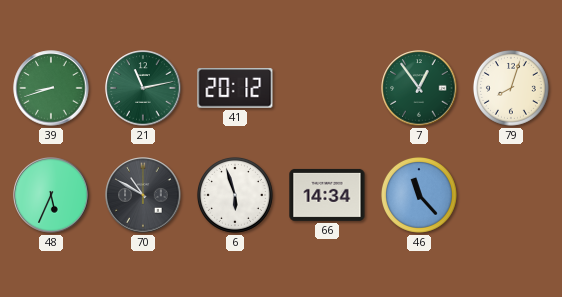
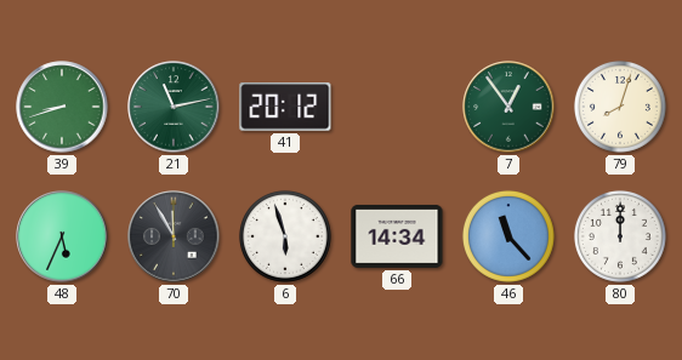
70: 10:50 -> 11:55 (174, 236)
80: none -> 12:00 (620, 236)
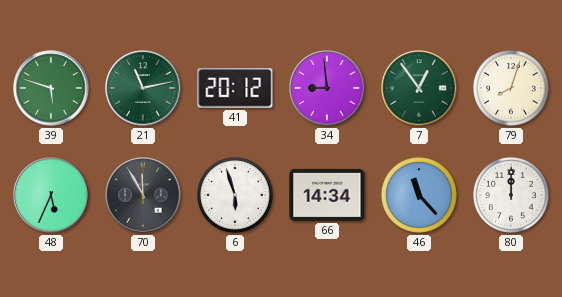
39: 8:42 -> 5:48 (51, 88)
34: none -> 8:59 (327, 88)
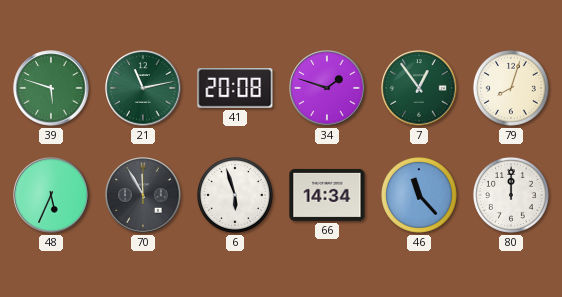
41: 20:12 -> 20:08 (235, 89)
34: 8:59 -> 1:48 (327, 88)
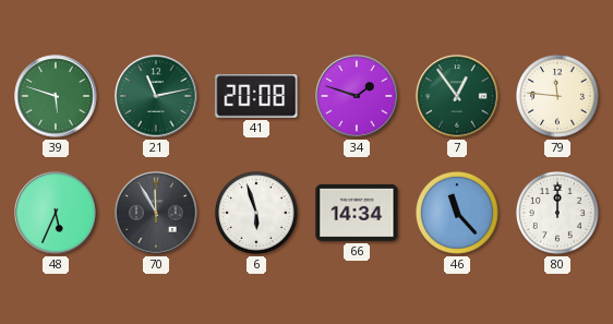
79: 8:03 -> 11:46 (557, 96)
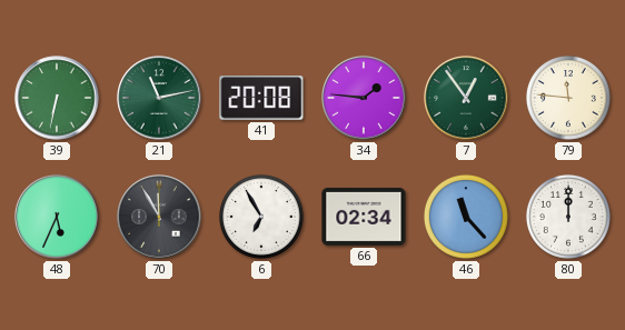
39: 5:48 -> 6:32 (57, 98)
34: 1:48 -> 1:46 (364, 98)
6: 5:57 -> 6:55 (261, 217)
66: 14:34 -> 02:34 (364, 217)
